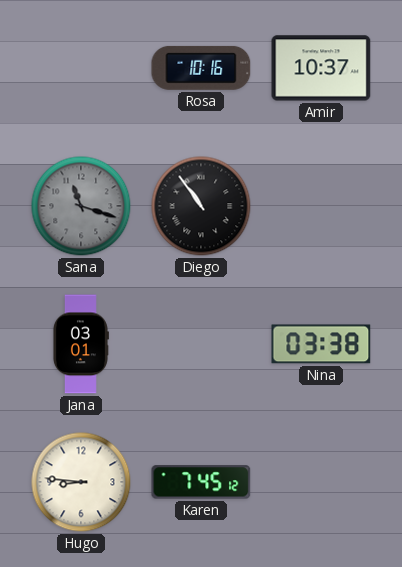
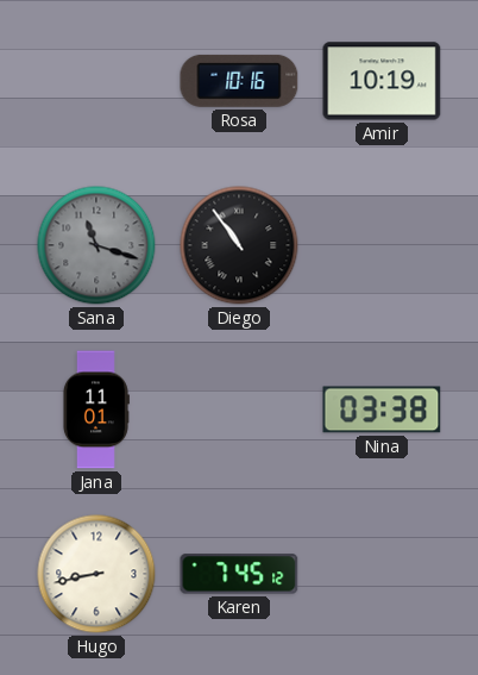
Amir: 10:37 -> 10:19 (382, 81)
Jana: 03:01 -> 11:01 (95, 410)
Hugo: 8:46 -> 8:43 (96, 574)
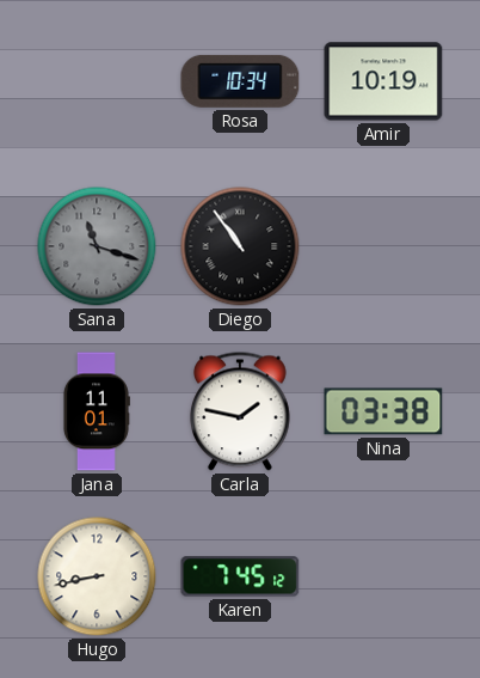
Rosa: 10:16 -> 10:34 (240, 81)
Carla: none -> 1:47 (240, 411)
